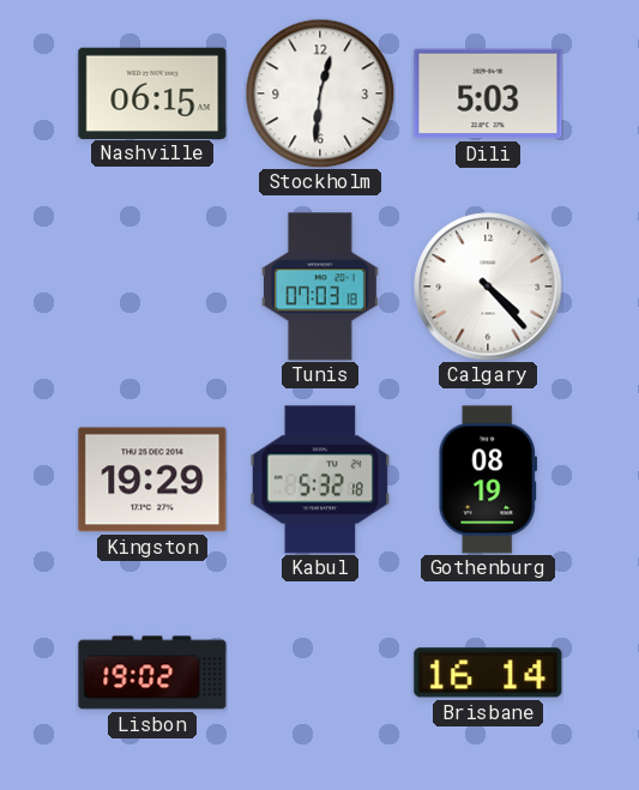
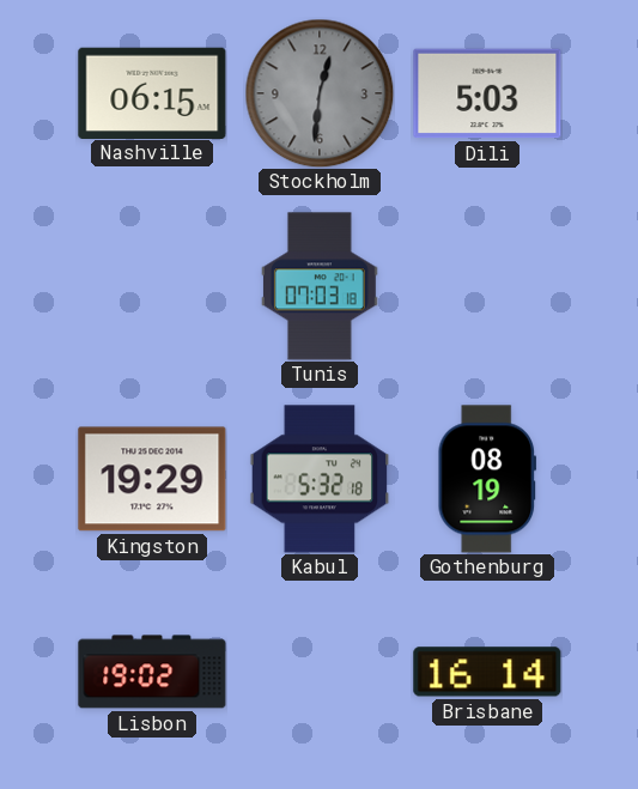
Stockholm dial: white -> grey (320, 93)
Calgary: 4:23 -> none (488, 287)
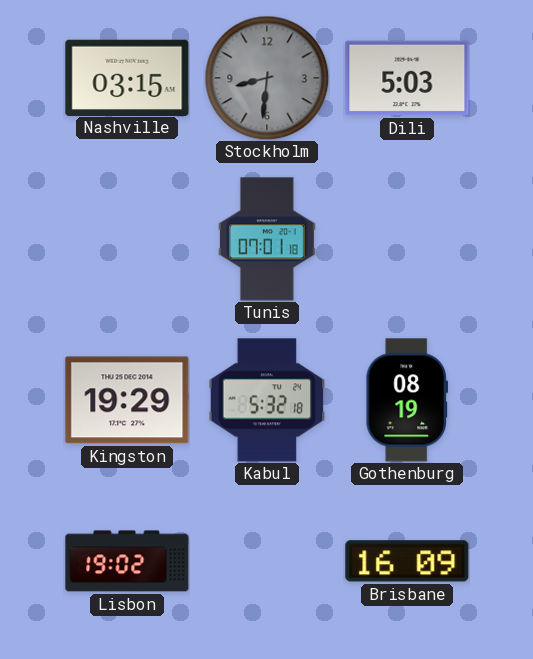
Nashville: 06:15 -> 03:15 (127, 77)
Stockholm: 12:31 -> 8:31 (267, 78)
Tunis: 07:03 -> 07:01 (267, 239)
Brisbane: 16:14 -> 16:09 (407, 561)
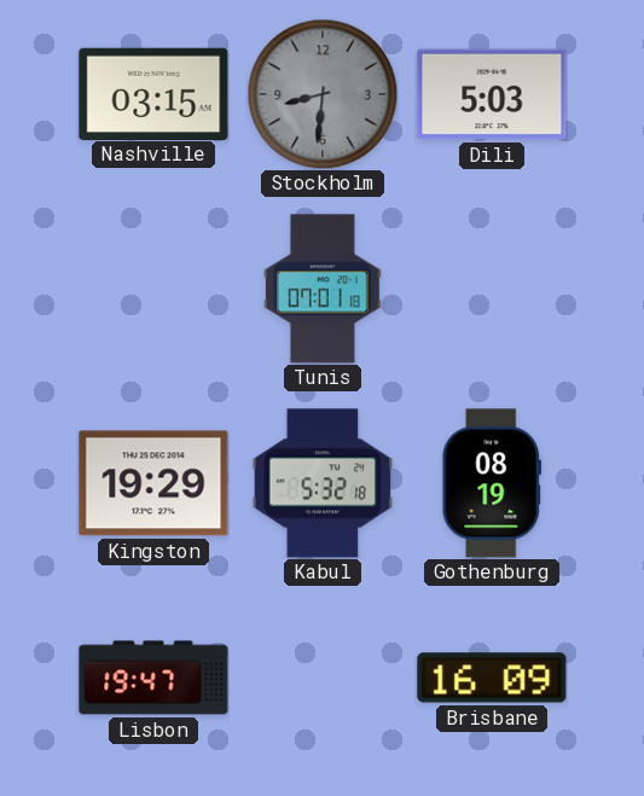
Lisbon: 19:02 -> 19:47 (153, 678)
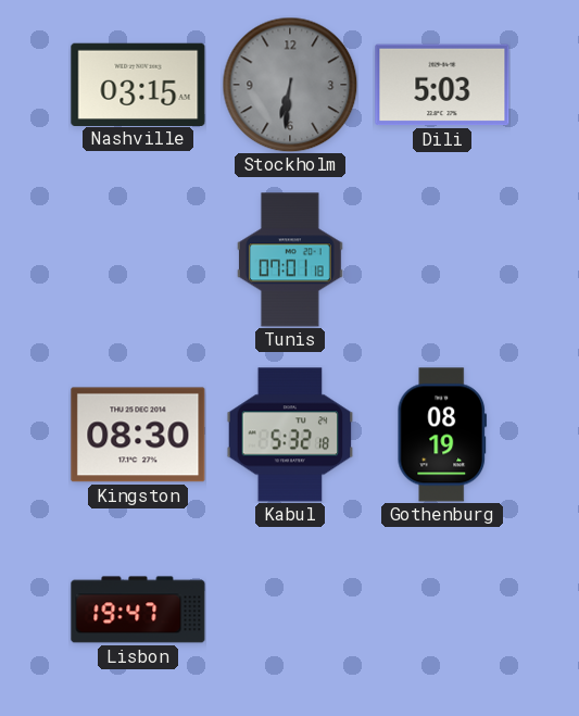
Stockholm: 8:31 -> 6:31 (290, 85)
Kingston: 19:29 -> 08:30 (138, 435)
Brisbane: 16:09 -> none (492, 678)
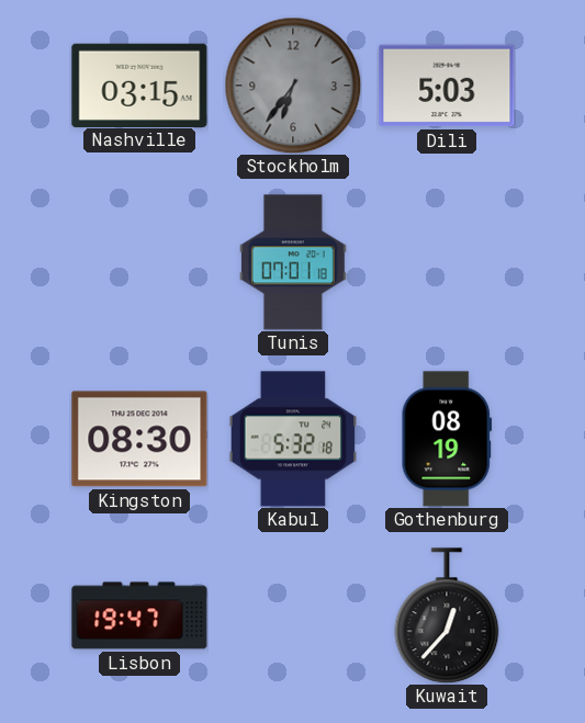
Stockholm: 6:31 -> 6:36 (293, 86)
Kuwait: none -> 12:37 (447, 615)
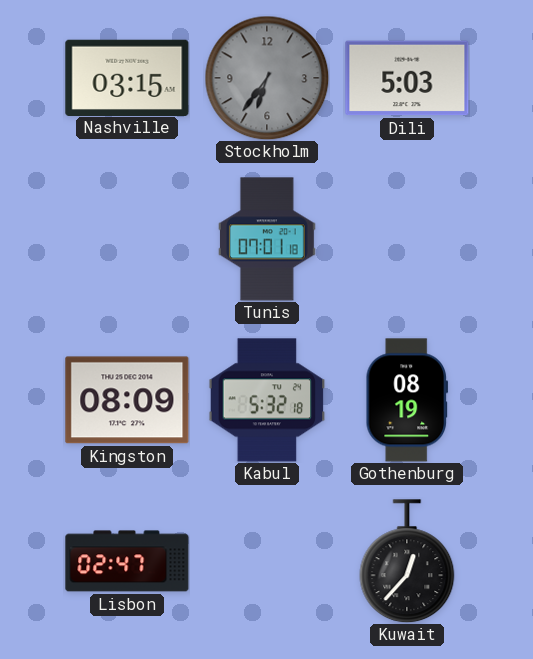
Kingston: 08:30 -> 08:09 (127, 400)
Lisbon: 19:47 -> 02:47 (127, 561)
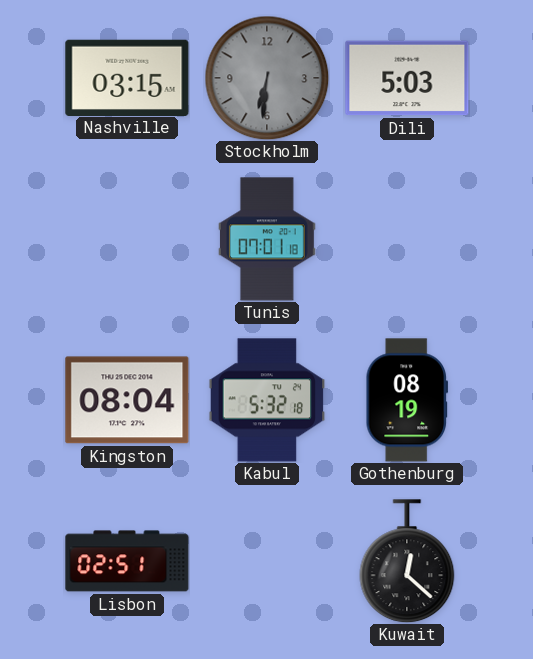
Stockholm: 6:36 -> 6:31 (267, 78)
Kingston: 08:09 -> 08:04 (127, 400)
Lisbon: 02:47 -> 02:51 (127, 561)
Kuwait: 12:37 -> 12:22 (407, 561)
